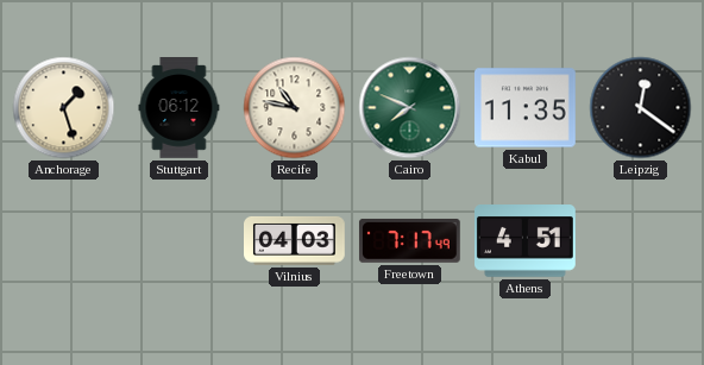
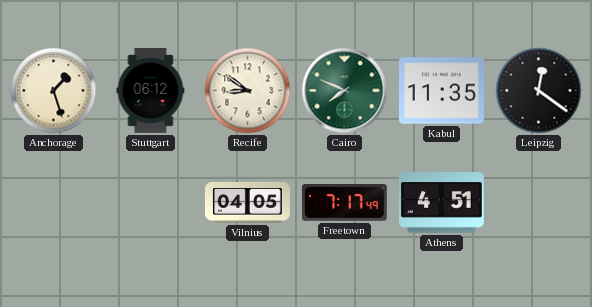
Recife: 10:47 -> 8:51 (248, 91)
Vilnius: 04:03 -> 04:05 (248, 202)
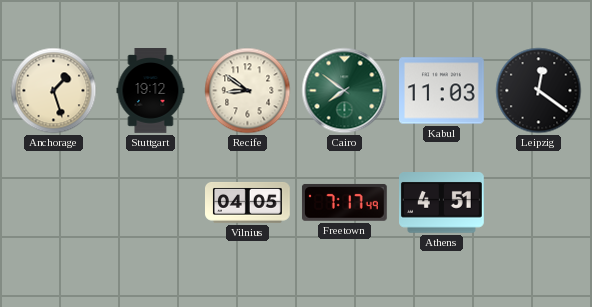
Stuttgart: 06:12 -> 19:12 (151, 91)
Cairo: 7:49 -> 7:51 (345, 91)
Kabul: 11:35 -> 11:03 (442, 91)
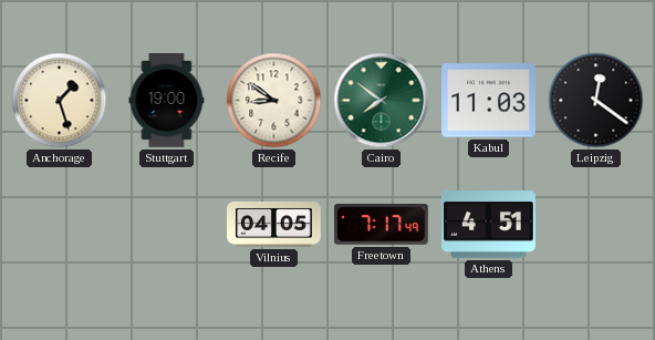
Stuttgart: 19:12 -> 19:00 (167, 101)
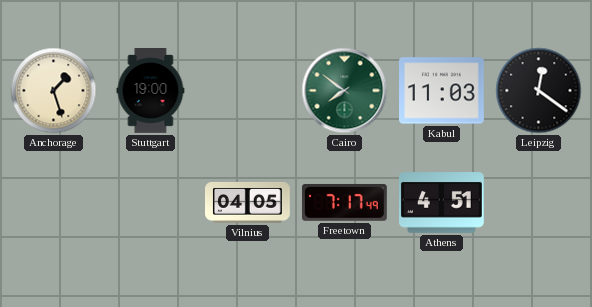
Recife: 8:51 -> none (274, 101)
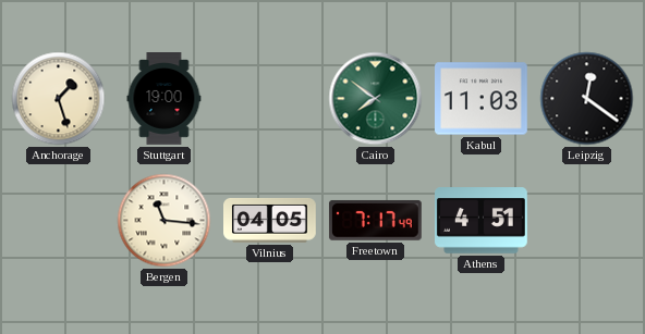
Bergen: none -> 11:16 (165, 221)
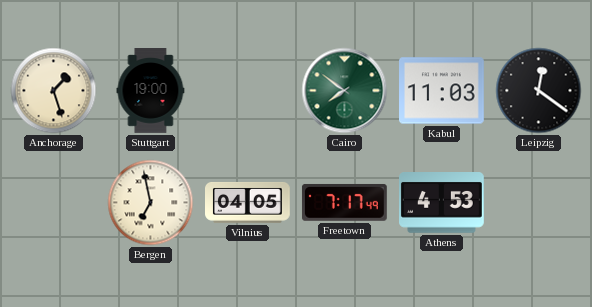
Bergen: 11:16 -> 6:58 (151, 203)
Athens: 4:51 -> 4:53 (442, 203)
